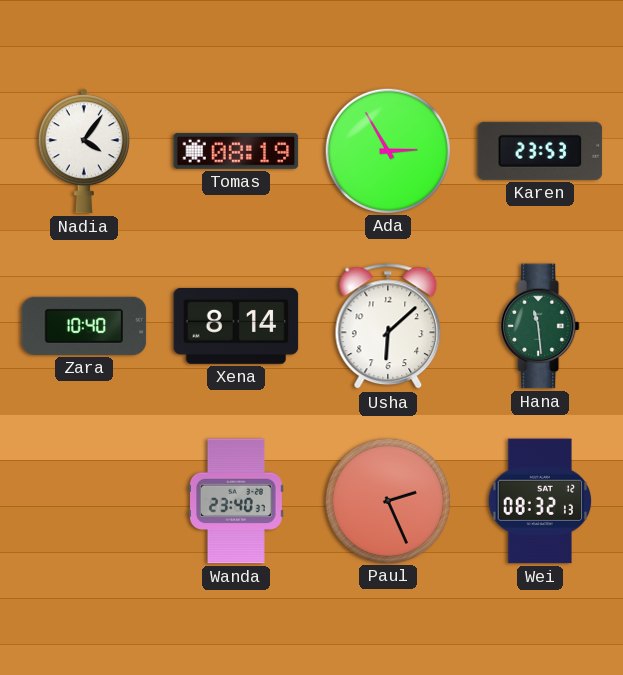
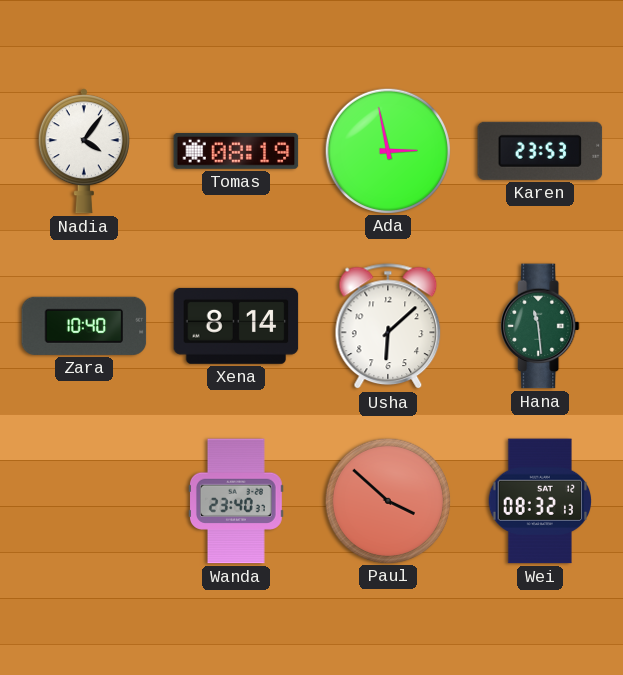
Ada: 2:55 -> 2:58 (387, 150)
Paul: 2:26 -> 3:52 (387, 500)
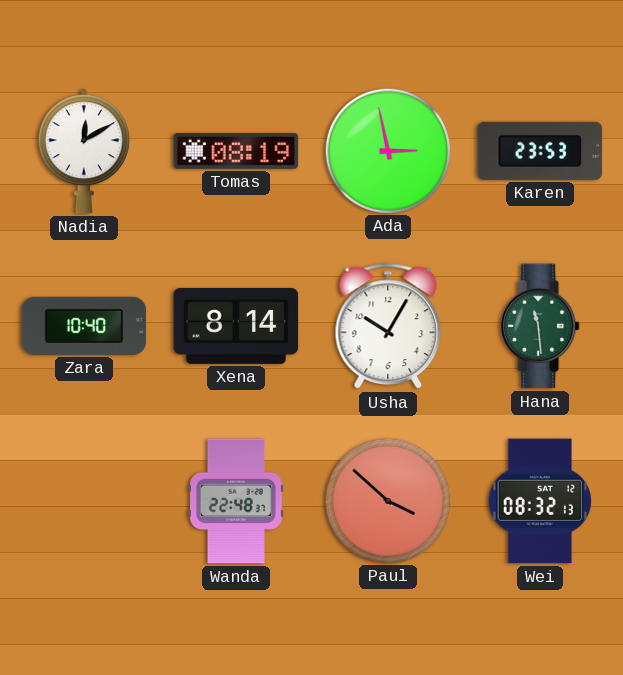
Nadia: 4:06 -> 12:10 (84, 151)
Usha: 6:08 -> 10:05 (388, 327)
Wanda: 23:40 -> 22:48 (236, 501)
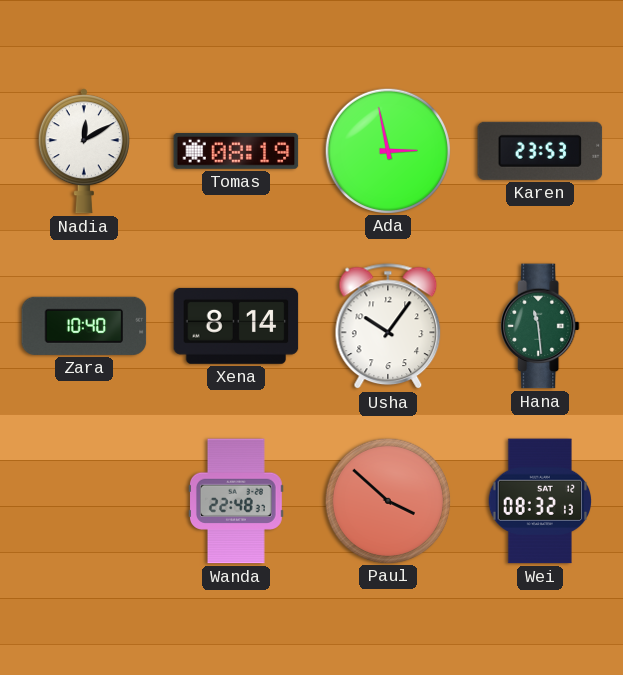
Usha: 10:05 -> 10:06 (388, 327)
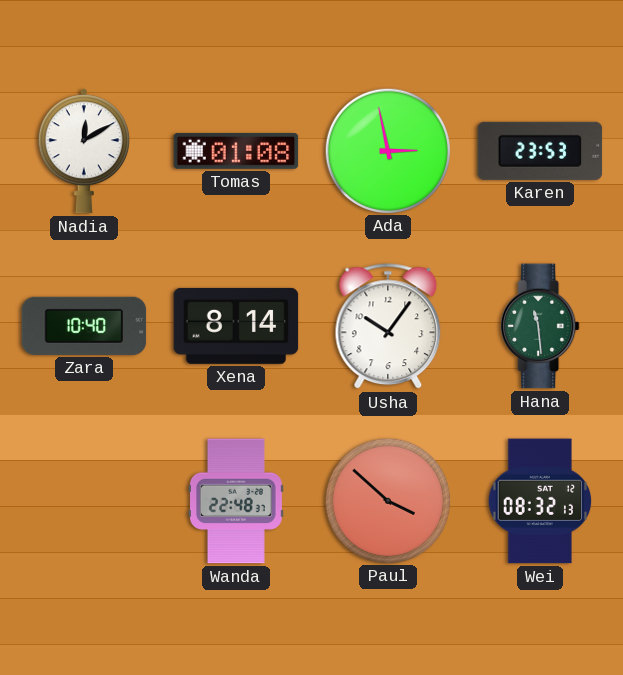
Tomas: 08:19 -> 01:08 (236, 152)
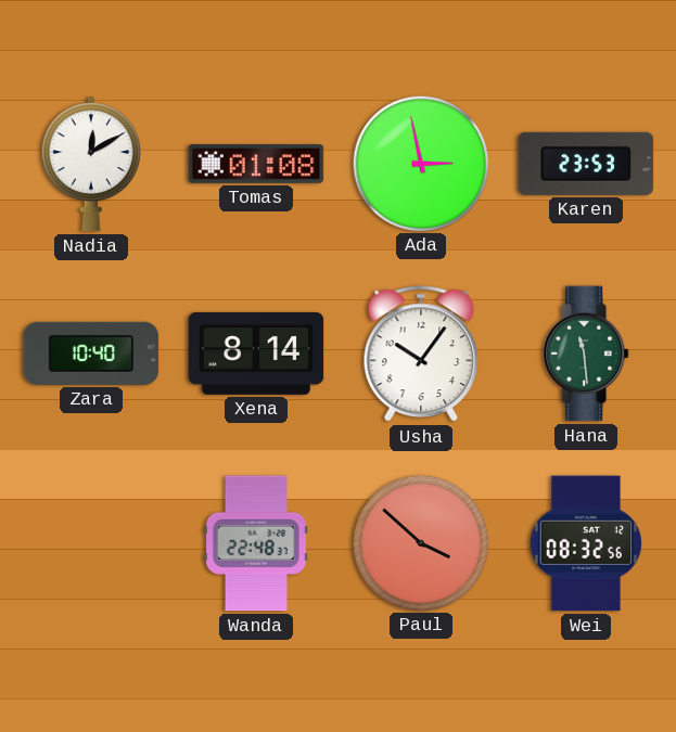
Wei: 08:32:13 -> 08:32:56 (586, 543)
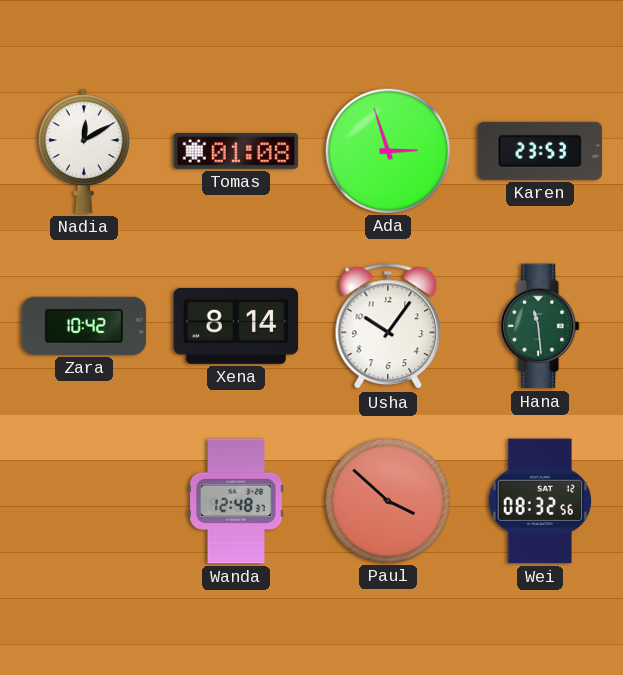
Ada: 2:58 -> 2:57 (387, 150)
Zara: 10:40 -> 10:42 (84, 326)
Wanda: 22:48 -> 12:48 (236, 501)
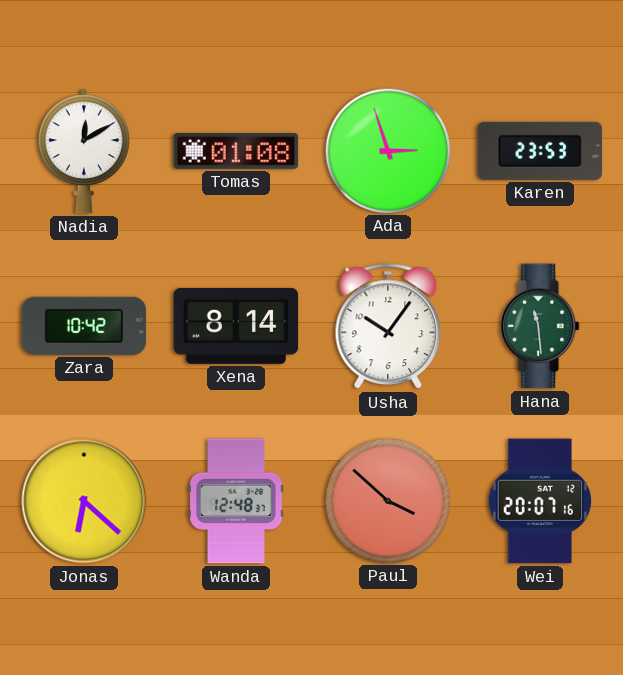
Jonas: none -> 6:22 (84, 501)
Wei: 08:32 -> 20:07 (540, 501)
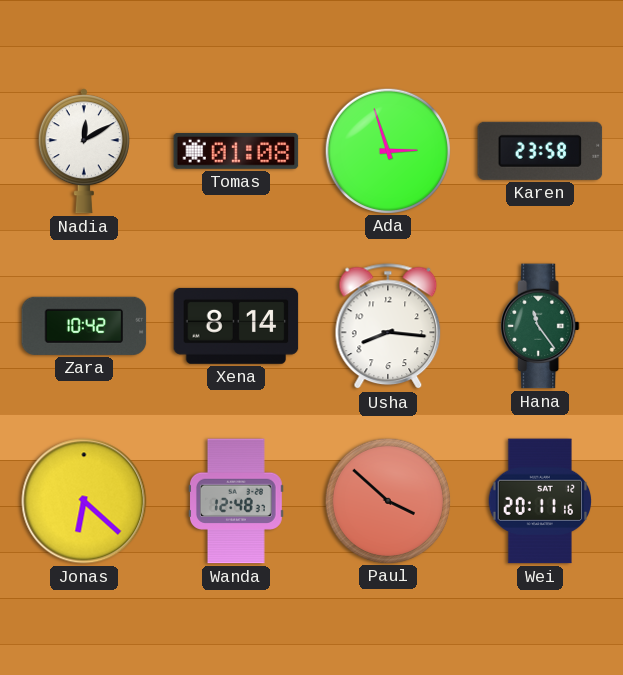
Karen: 23:53 -> 23:58 (540, 151)
Usha: 10:06 -> 8:16 (388, 327)
Hana: 11:29 -> 11:24 (540, 326)
Wei: 20:07 -> 20:11 (540, 501)
